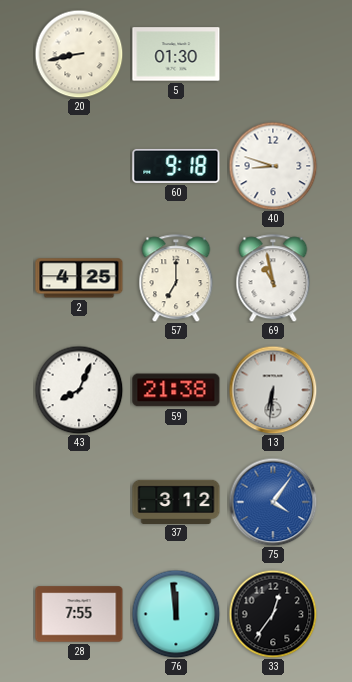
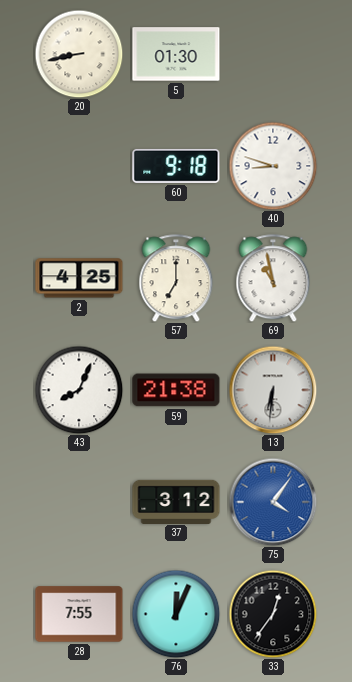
76: 11:59 -> 12:04 (176, 614)
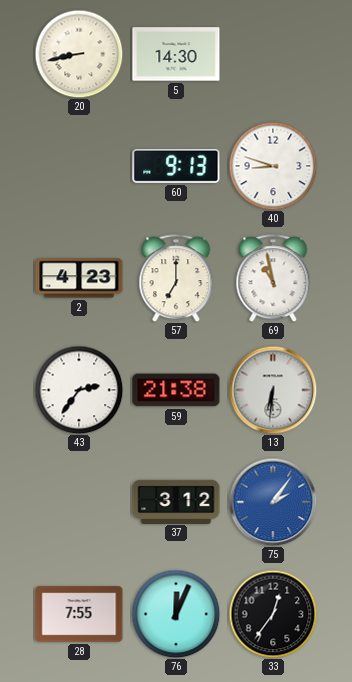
5: 01:30 -> 14:30 (176, 54)
60: 9:18 -> 9:13 (176, 166)
2: 4:25 -> 4:23 (79, 278)
43: 8:04 -> 2:36 (79, 390)
75: 4:06 -> 2:06 (273, 502)
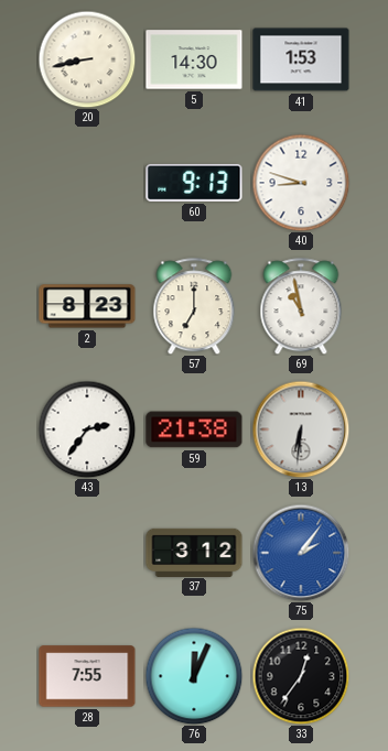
41: none -> 1:53 (301, 59)
2: 4:23 -> 8:23 (87, 306)
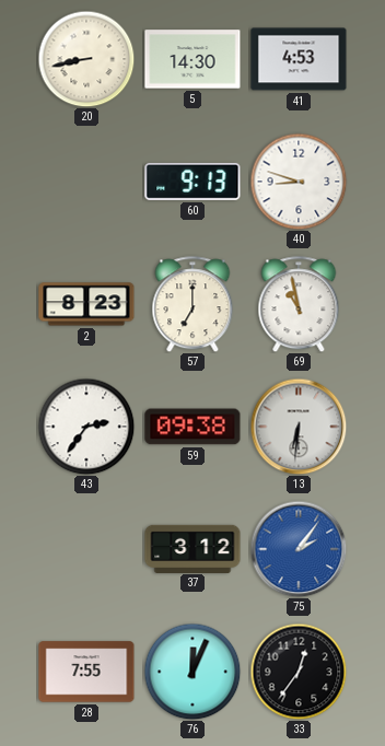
41: 1:53 -> 4:53 (299, 59)
59: 21:38 -> 09:38 (192, 427)
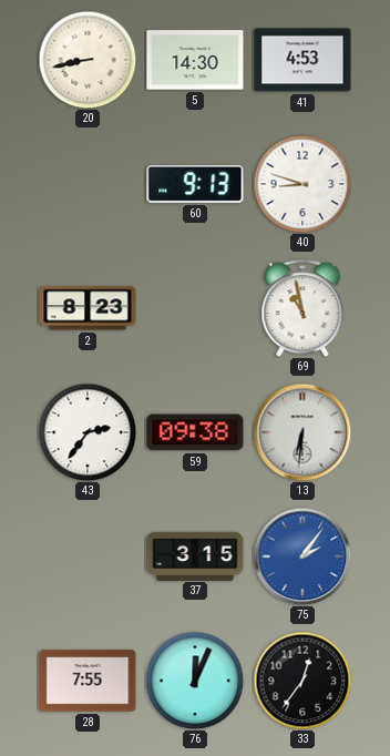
57: 7:00 -> none (192, 304)
37: 3:12 -> 3:15 (195, 555)
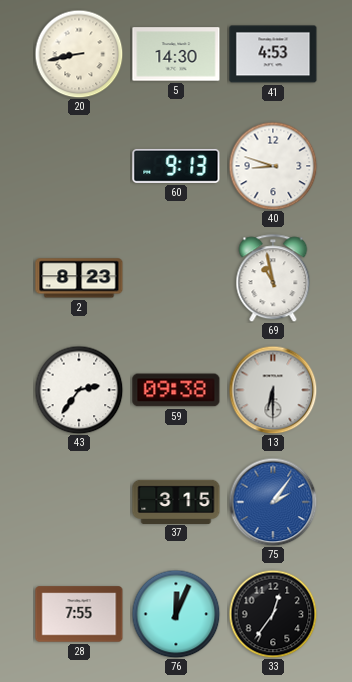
13: 6:31 -> 6:30 (273, 390)
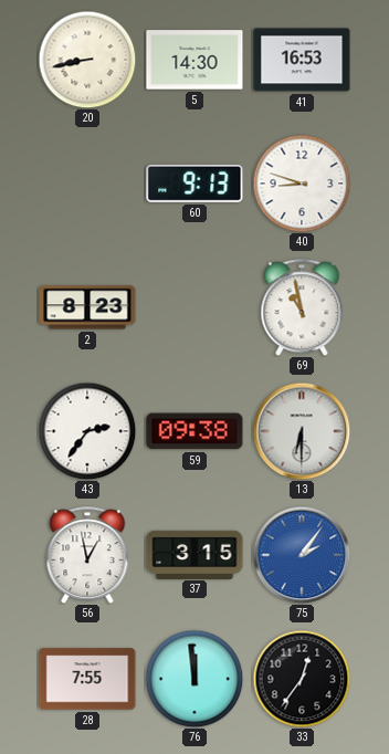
41: 4:53 -> 16:53 (302, 60)
56: none -> 12:58 (87, 555)
76: 12:04 -> 11:59 (195, 679)
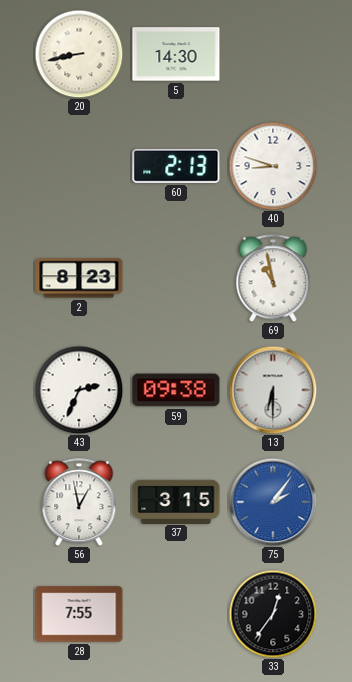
41: 16:53 -> none (302, 60)
60: 9:13 -> 2:13 (176, 166)
43: 2:36 -> 2:34 (79, 390)
76: 11:59 -> none (195, 679)
